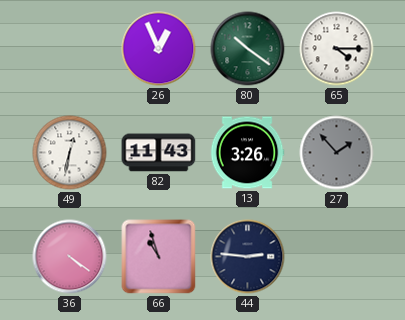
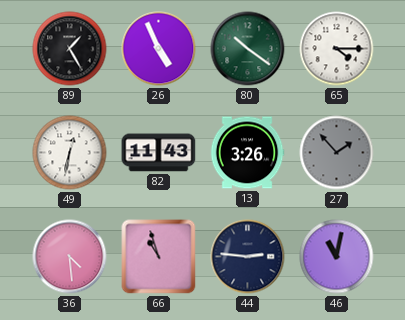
89: none -> 1:25 (70, 49)
26: 12:56 -> 4:56 (159, 49)
36: 4:21 -> 4:29 (70, 257)
46: none -> 11:02 (337, 257)
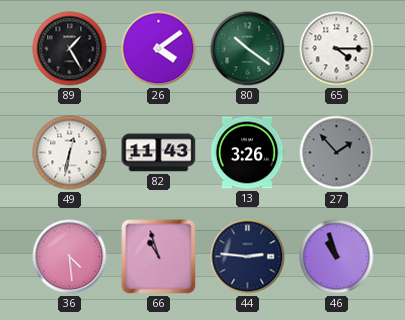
26: 4:56 -> 4:09 (159, 49)
46: 11:02 -> 10:57 (337, 257)
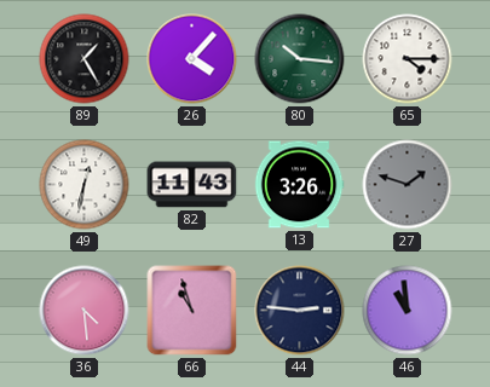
26: 4:09 -> 4:07 (192, 59)
80: 10:21 -> 10:16 (300, 59)
27: 1:53 -> 1:48 (408, 185)
46: 10:57 -> 10:59 (408, 311)
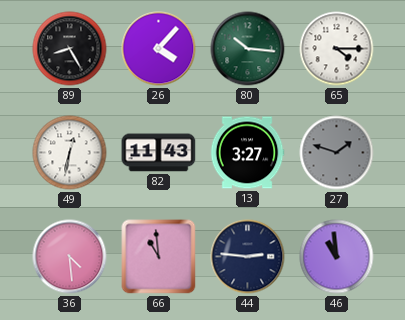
89: 1:25 -> 8:25 (70, 49)
13: 3:26 -> 3:27 (247, 153)
66: 10:57 -> 10:59 (159, 257)
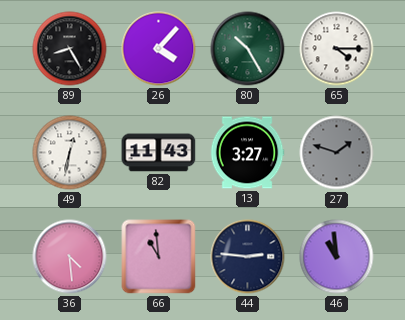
80: 10:16 -> 10:25 (248, 49)
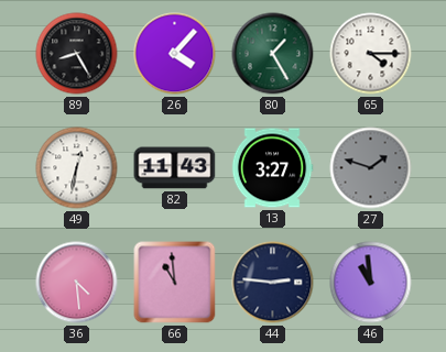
80: 10:25 -> 1:25 (273, 54)
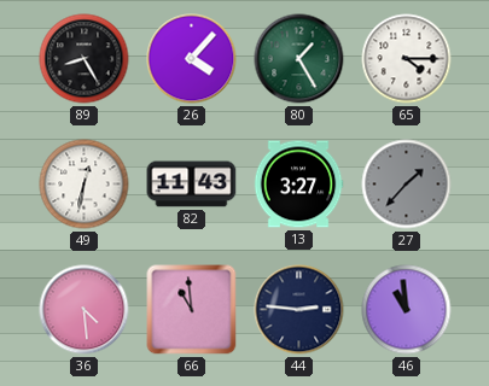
27: 1:48 -> 1:37 (407, 185)
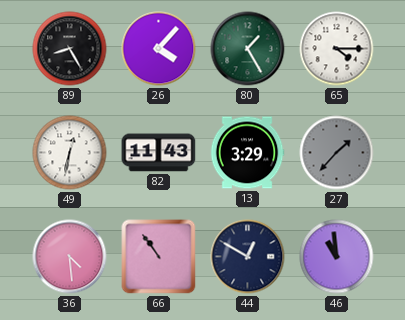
13: 3:27 -> 3:29 (247, 153)
66: 10:59 -> 10:54 (159, 257)
44: 2:46 -> 12:50 (248, 257)
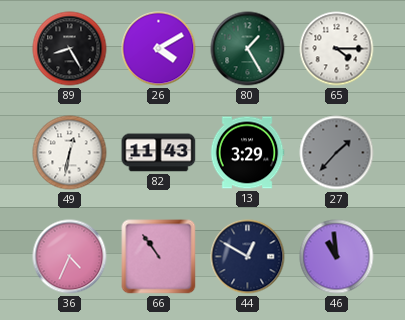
26: 4:07 -> 4:10 (159, 49)
36: 4:29 -> 4:34 (70, 257)
